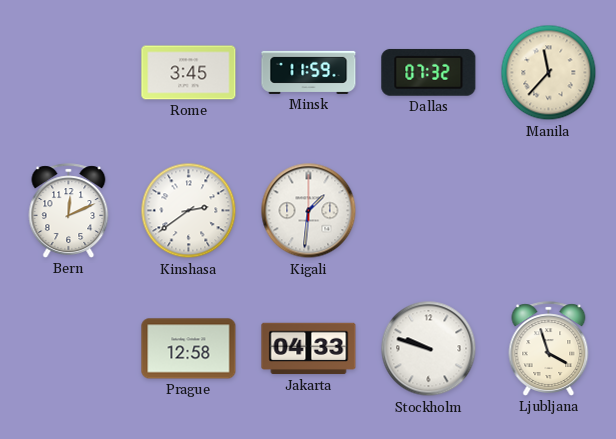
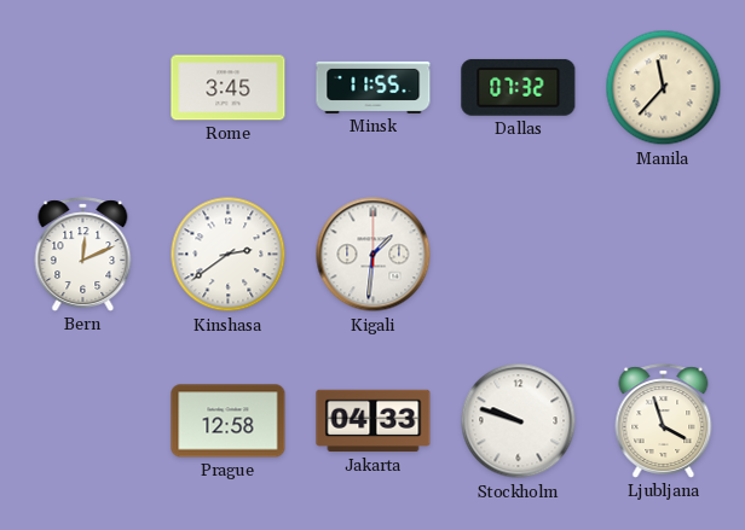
Minsk: 11:59 -> 11:55 (374, 87)
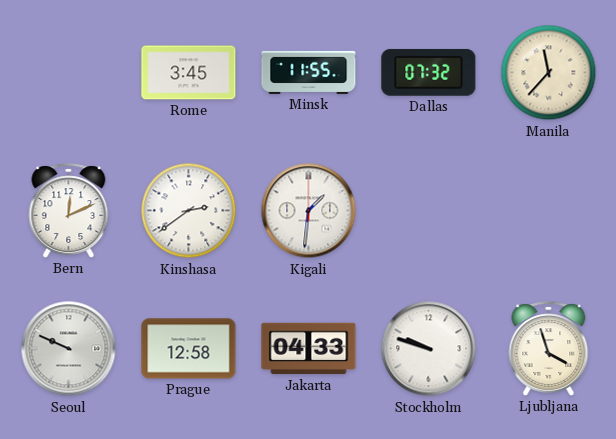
Seoul: none -> 9:49 (69, 349)
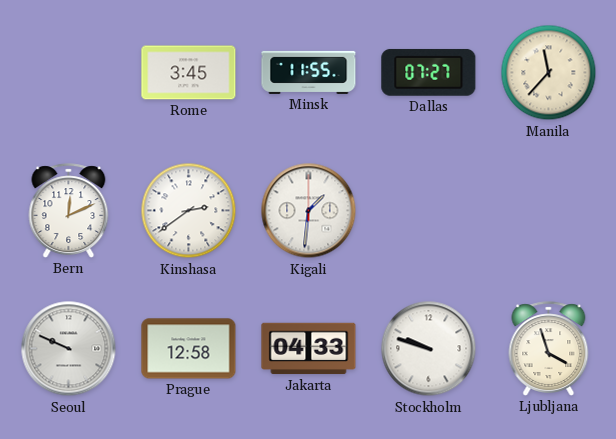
Dallas: 07:32 -> 07:27 (429, 72)
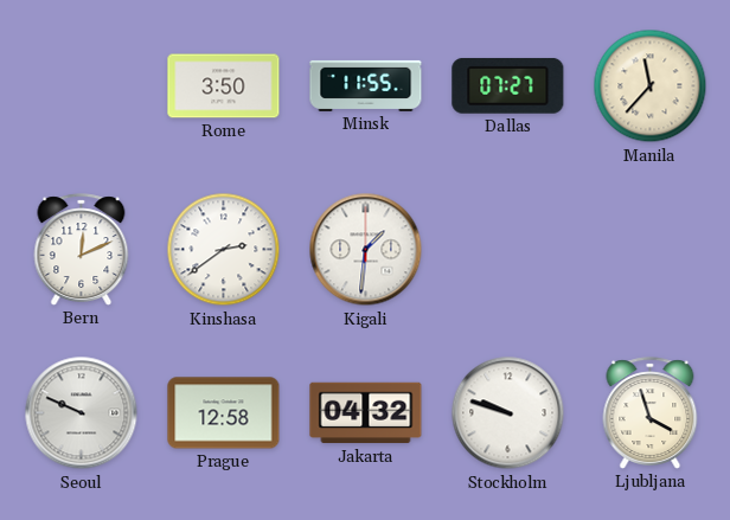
Rome: 3:45 -> 3:50 (224, 86)
Jakarta: 04:33 -> 04:32 (366, 413)
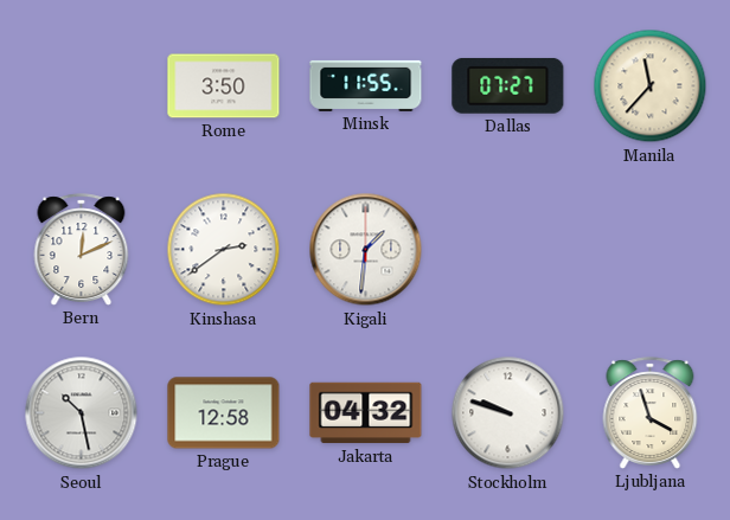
Seoul: 9:49 -> 10:28 (82, 413)
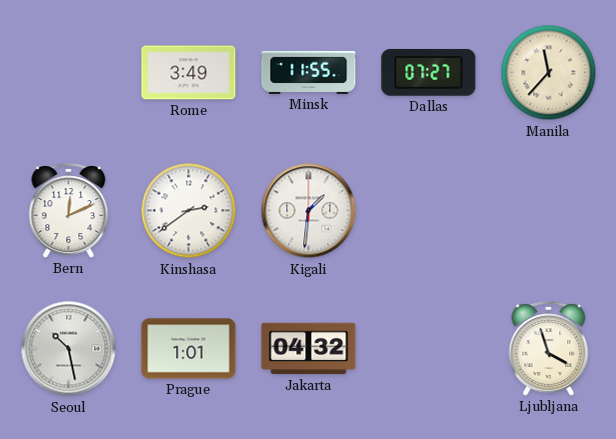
Rome: 3:50 -> 3:49 (189, 73)
Prague: 12:58 -> 1:01 (189, 349)
Stockholm: 9:48 -> none (508, 413)
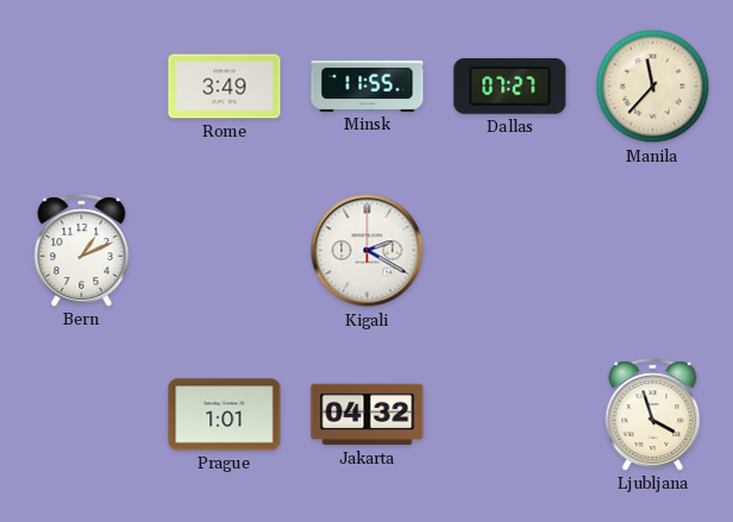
Bern: 12:11 -> 1:11 (82, 251)
Kinshasa: 2:39 -> none (189, 211)
Kigali: 1:31 -> 2:20 (368, 251)
Seoul: 10:28 -> none (69, 349)
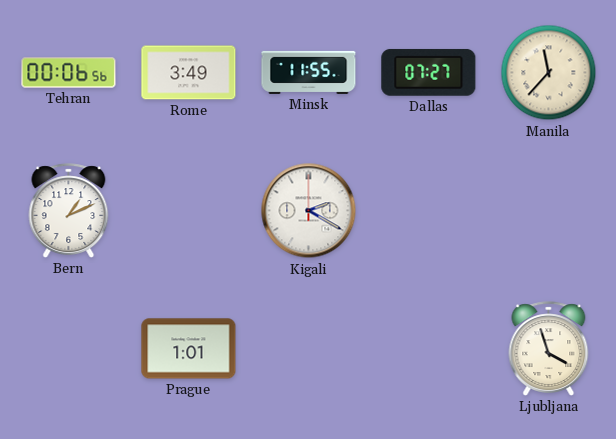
Tehran: none -> 00:06 (69, 73)
Jakarta: 04:32 -> none (368, 415)
